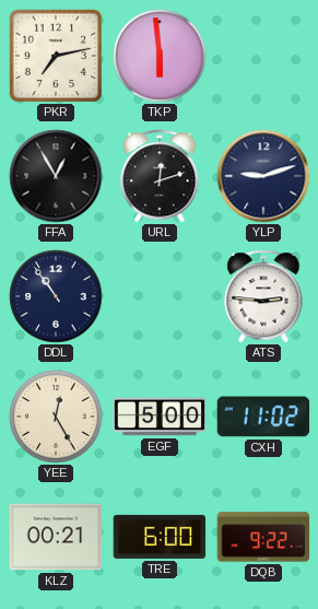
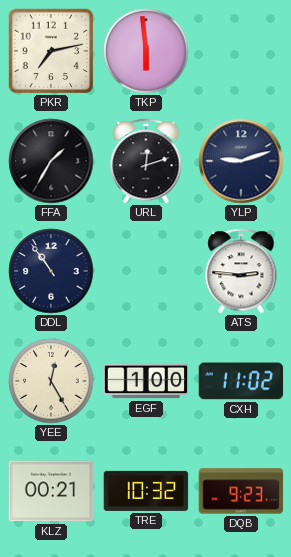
FFA: 12:55 -> 1:35 (51, 161)
EGF: 5:00 -> 1:00 (146, 381)
TRE: 6:00 -> 10:32 (146, 491)
DQB: 9:22 -> 9:23 (241, 491)
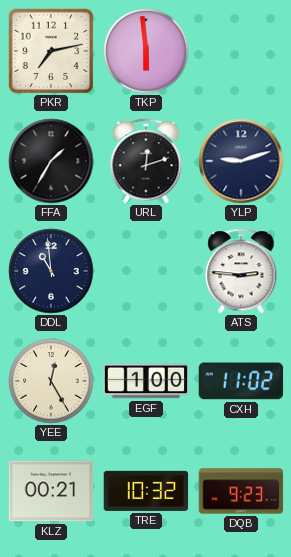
DDL: 10:54 -> 10:59 (51, 271)
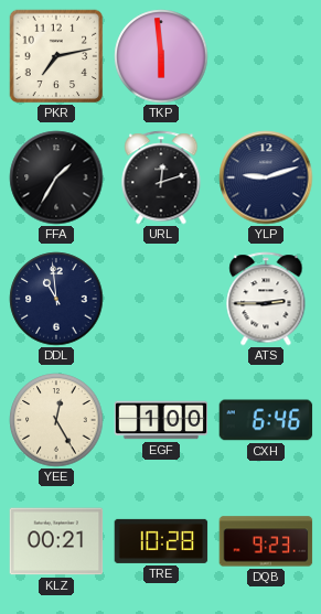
ATS: 2:46 -> 2:45 (266, 299)
CXH: 11:02 -> 6:46 (266, 420)
TRE: 10:32 -> 10:28 (161, 541)
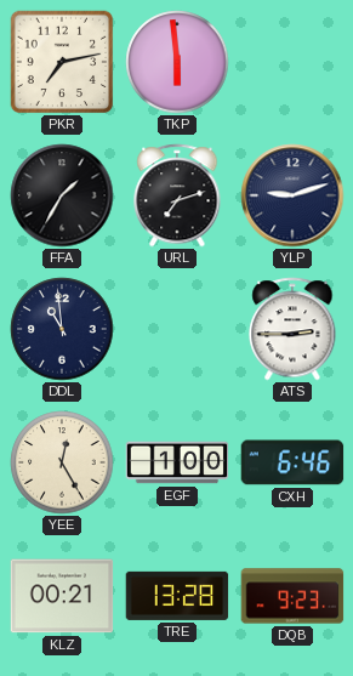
URL: 12:12 -> 7:12 (177, 195)
TRE: 10:28 -> 13:28 (177, 596)
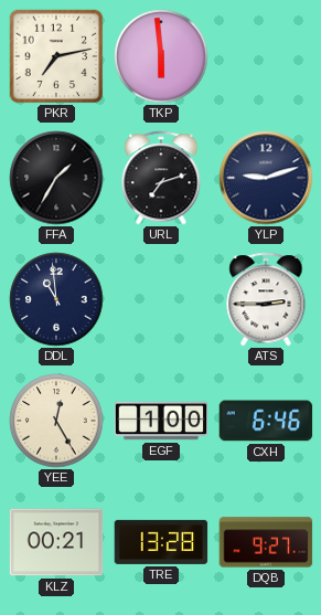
DQB: 9:23 -> 9:27 (266, 542)
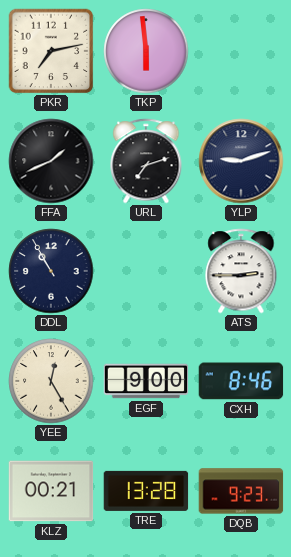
FFA: 1:35 -> 1:41 (51, 161)
DDL: 10:59 -> 10:55 (51, 271)
EGF: 1:00 -> 9:00 (146, 381)
CXH: 6:46 -> 8:46 (241, 381)
DQB: 9:27 -> 9:23 (241, 491)
